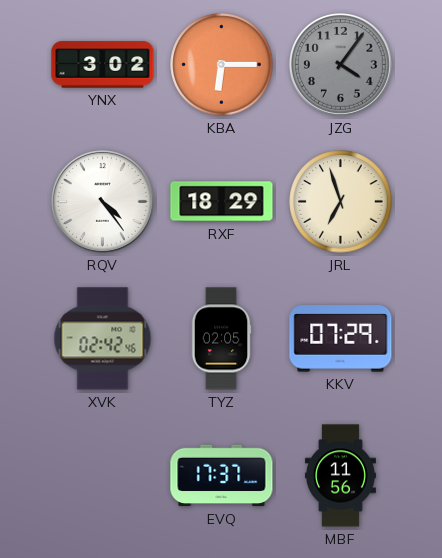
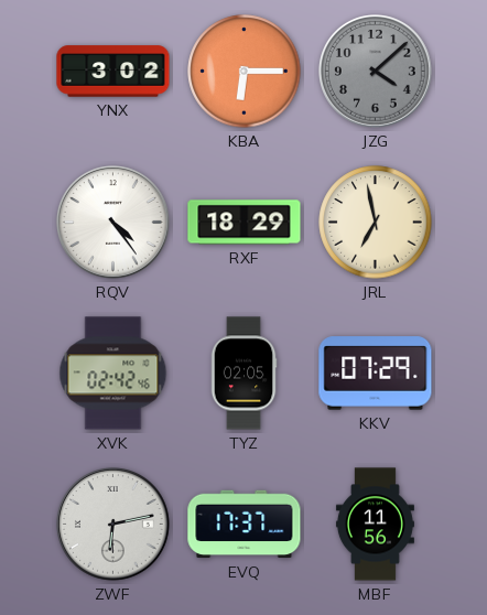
JZG: 4:06 -> 4:08 (376, 72)
JRL: 6:57 -> 6:58 (376, 223)
ZWF: none -> 6:13 (113, 525)
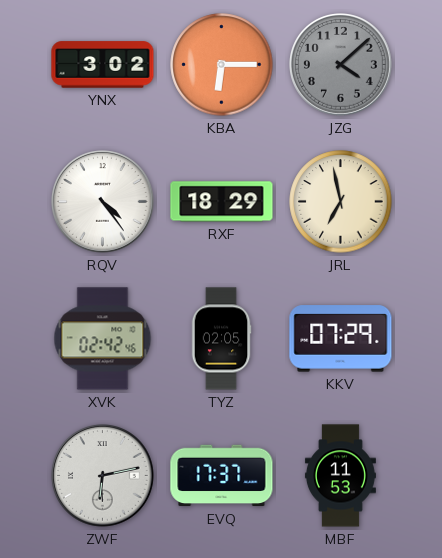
MBF: 11:56 -> 11:53 (340, 476)
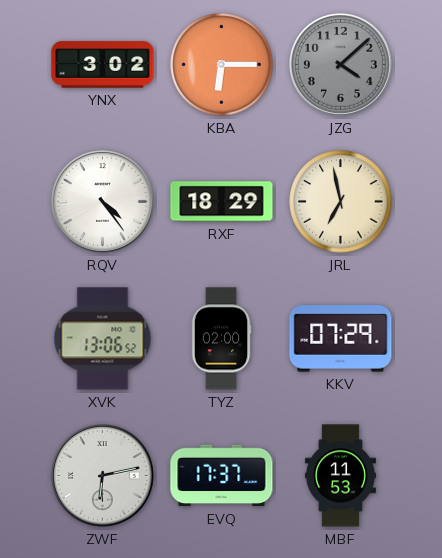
XVK: 02:42 -> 13:06 (103, 339)
TYZ: 02:05 -> 02:00 (221, 339)
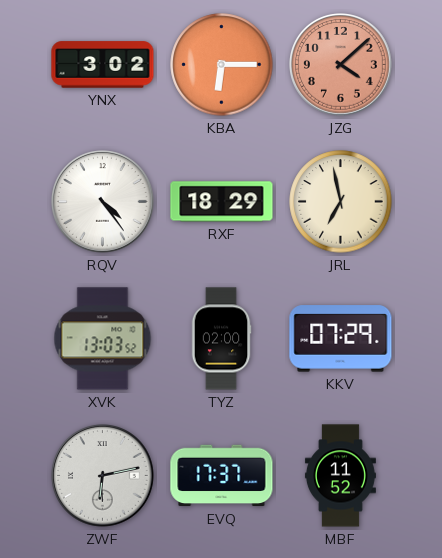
JZG dial: grey -> salmon (341, 65)
XVK: 13:06 -> 13:03 (103, 339)
MBF: 11:53 -> 11:52 (340, 476)
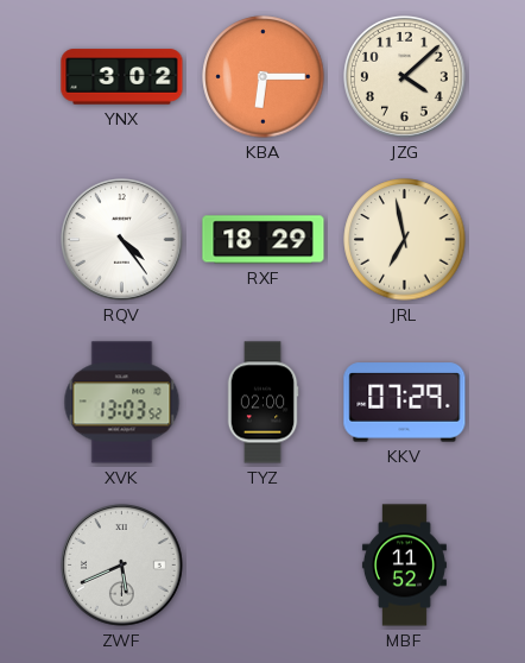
JZG dial: salmon -> cream (405, 77)
ZWF: 6:13 -> 5:41 (122, 566)
EVQ: 17:37 -> none (222, 476)
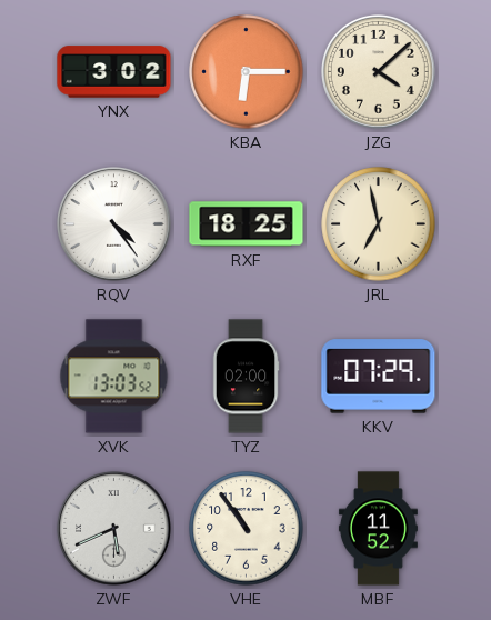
RXF: 18:29 -> 18:25 (247, 224)
VHE: none -> 10:54 (247, 529)
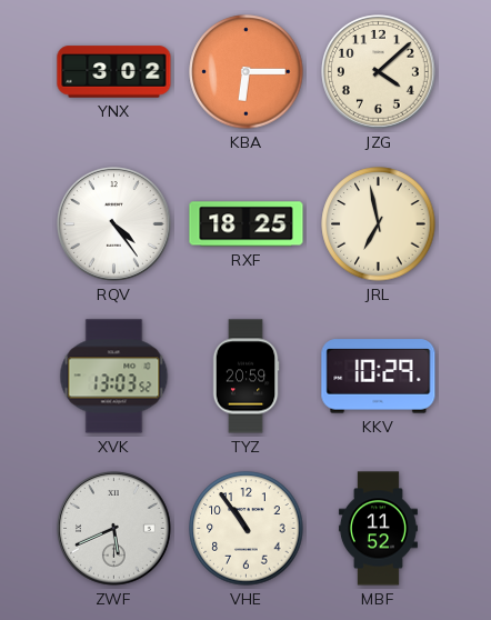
TYZ: 02:00 -> 20:59 (245, 377)
KKV: 07:29 -> 10:29 (379, 377)
